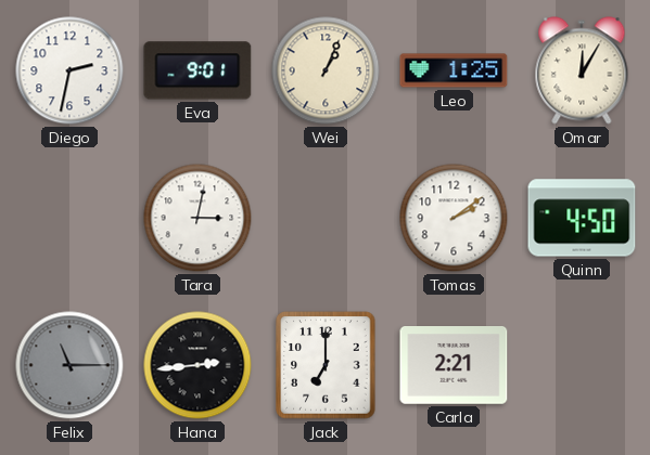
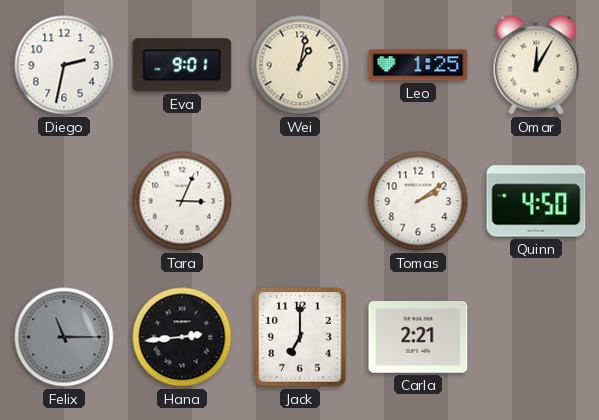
Wei: 1:04 -> 1:02 (300, 65)
Tara: 3:02 -> 3:04 (182, 201)
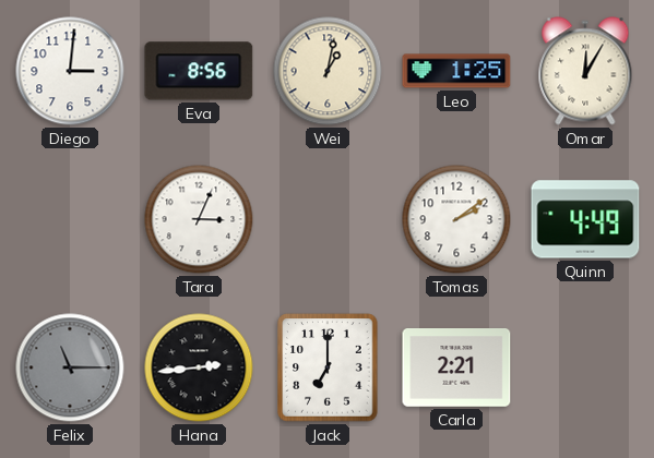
Diego: 2:32 -> 3:01 (70, 71)
Eva: 9:01 -> 8:56 (199, 71)
Quinn: 4:50 -> 4:49 (585, 219)
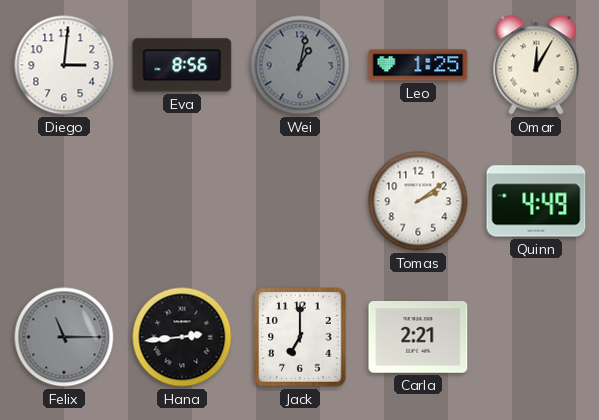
Wei dial: cream -> grey (300, 65)
Tara: 3:04 -> none (199, 219)
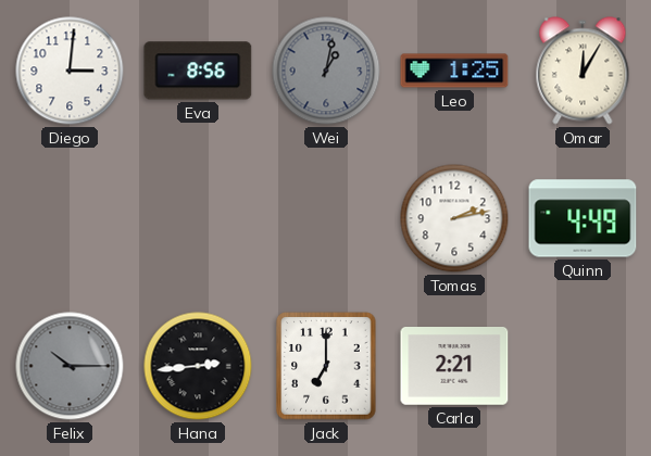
Tomas: 2:09 -> 2:13 (454, 218)
Felix: 11:15 -> 10:15 (70, 366)
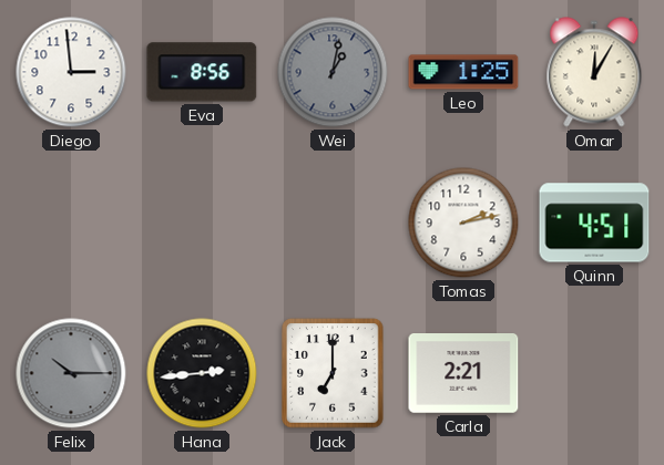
Diego: 3:01 -> 2:59 (71, 72)
Quinn: 4:49 -> 4:51 (594, 223)
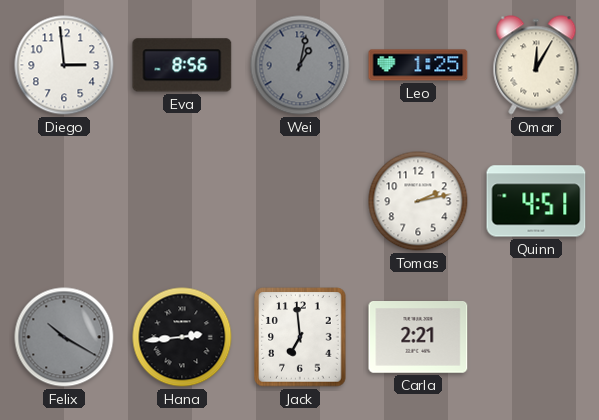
Felix: 10:15 -> 10:20 (64, 337)
Jack: 7:00 -> 6:59 (300, 337)
